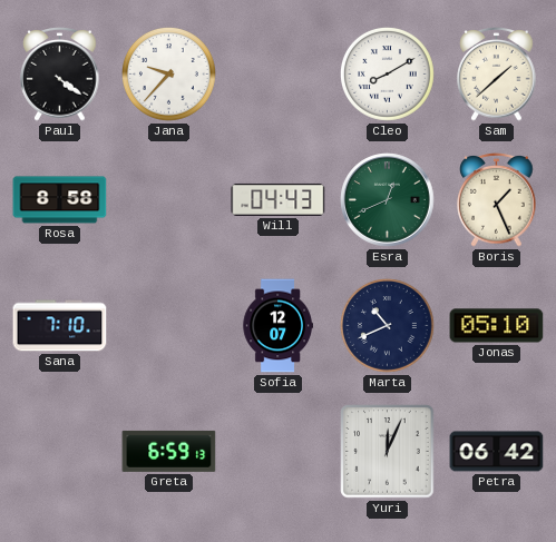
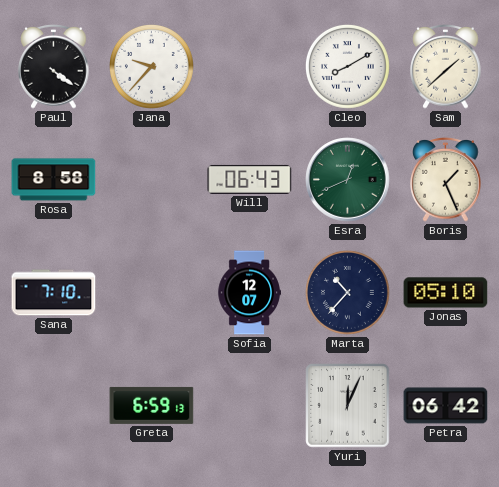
Will: 04:43 -> 06:43 (250, 179)
Marta: 10:41 -> 10:37 (348, 293)
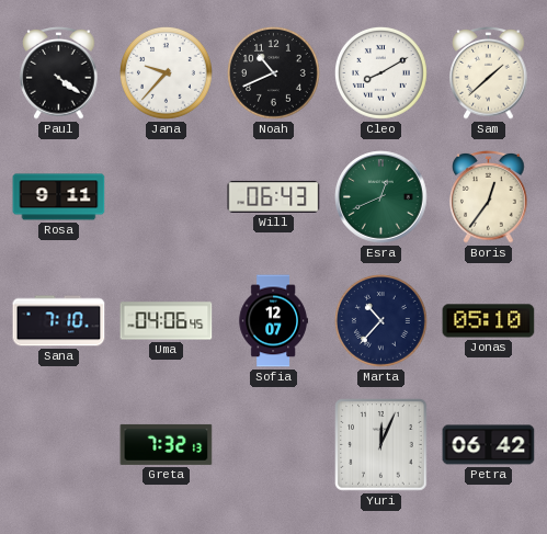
Noah: none -> 10:41 (274, 73)
Rosa: 8:58 -> 9:11 (59, 197)
Boris: 1:26 -> 12:36 (489, 197)
Uma: none -> 04:06 (167, 321)
Greta: 6:59 -> 7:32 (167, 444)
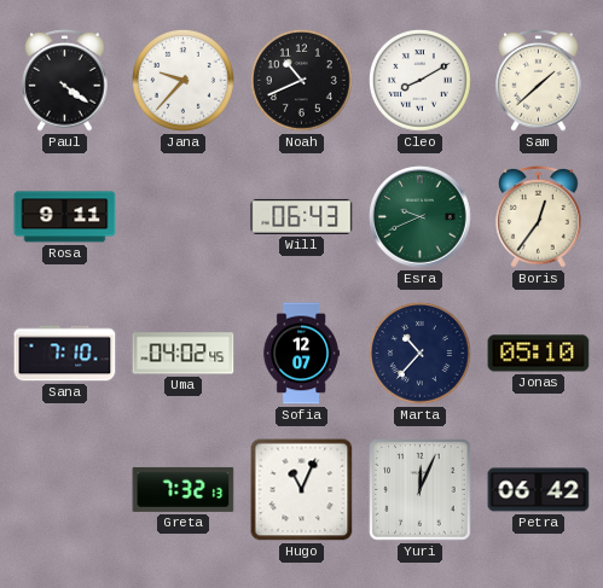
Esra: 12:41 -> 9:41 (421, 217)
Uma: 04:06 -> 04:02 (184, 354)
Hugo: none -> 11:04 (302, 490)
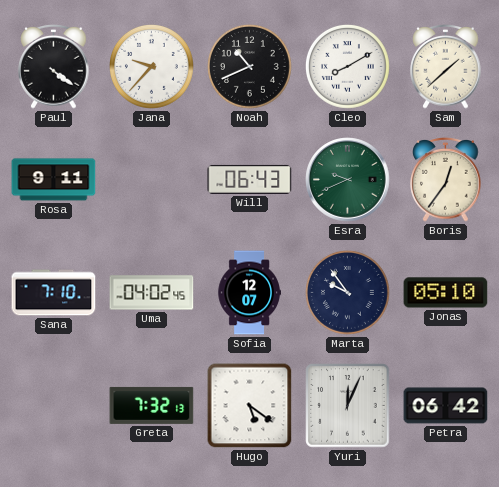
Marta: 10:37 -> 9:54 (348, 293)
Hugo: 11:04 -> 5:21 (250, 406)
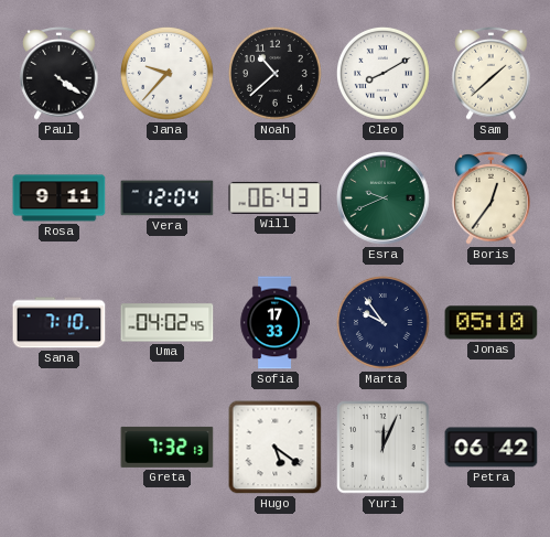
Noah: 10:41 -> 10:38 (276, 74)
Vera: none -> 12:04 (168, 198)
Sofia: 12:07 -> 17:33 (274, 323)
